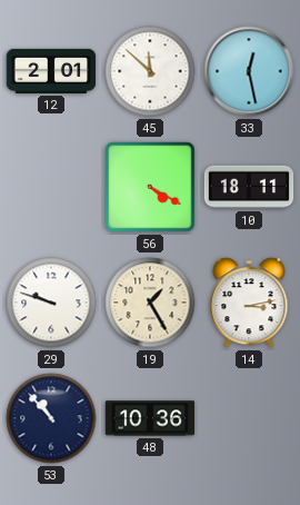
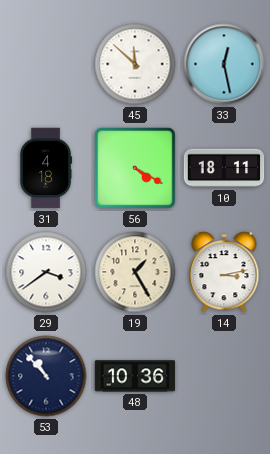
12: 2:01 -> none (51, 71)
31: none -> 4:18 (47, 168)
29: 9:48 -> 3:39 (46, 272)
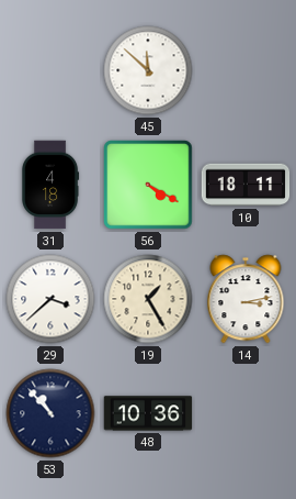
33: 12:28 -> none (224, 64)
29: 3:39 -> 3:38 (50, 299)
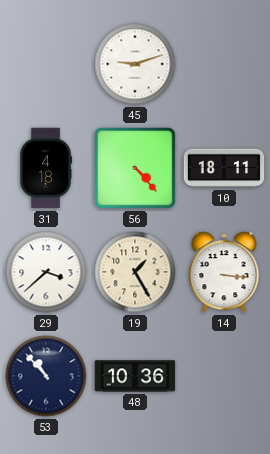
45: 11:52 -> 9:12 (135, 64)
56: 4:20 -> 4:23 (135, 168)
14: 3:13 -> 3:16 (224, 272)
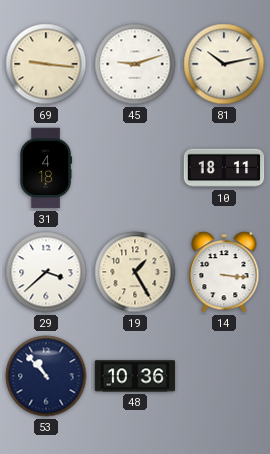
69: none -> 9:16 (46, 64)
81: none -> 10:13 (224, 64)
56: 4:23 -> none (135, 168)
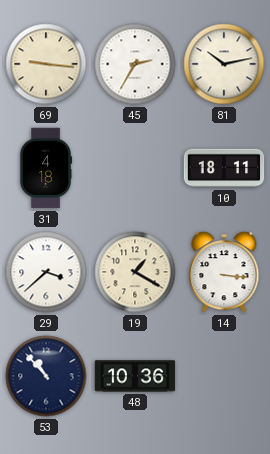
45: 9:12 -> 2:35 (135, 64)
19: 1:25 -> 1:20 (135, 272)
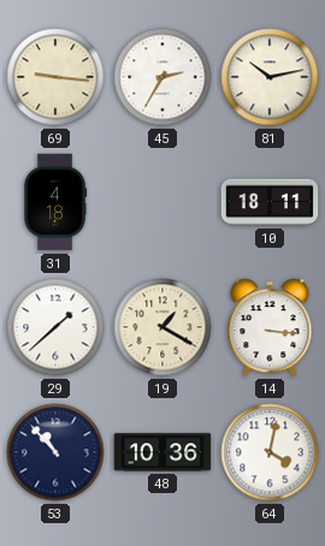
29: 3:38 -> 1:38 (55, 327)
64: none -> 4:02 (270, 452)
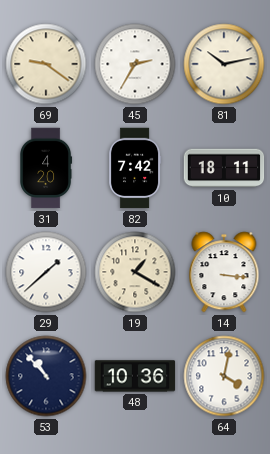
69: 9:16 -> 9:21 (46, 64)
31: 4:18 -> 4:20 (47, 168)
82: none -> 7:42 (135, 168)
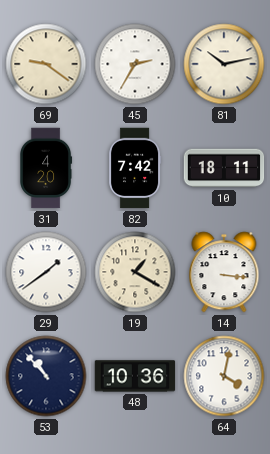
29: 1:38 -> 1:39 (46, 272)
